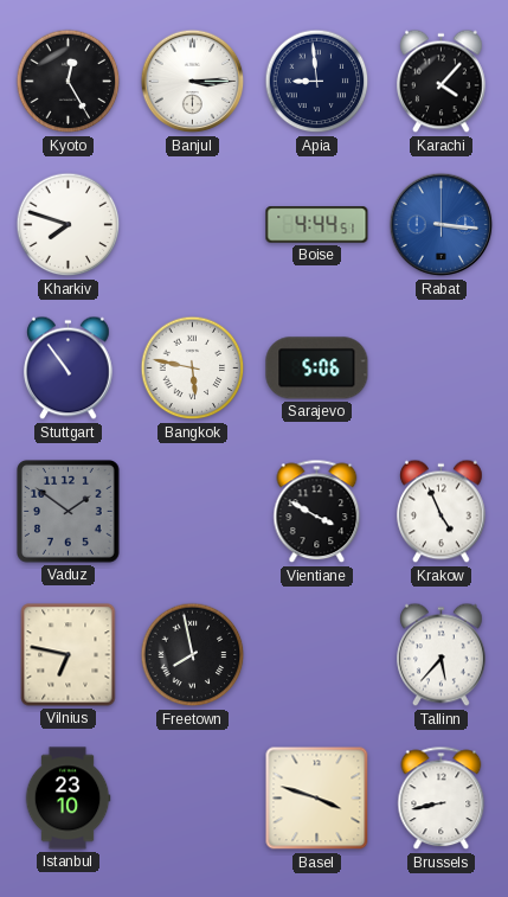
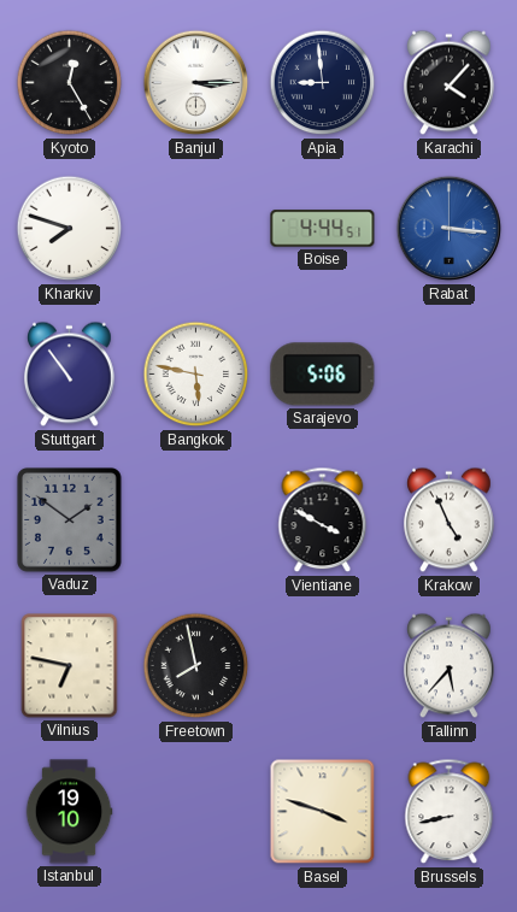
Istanbul: 23:10 -> 19:10 (69, 812)
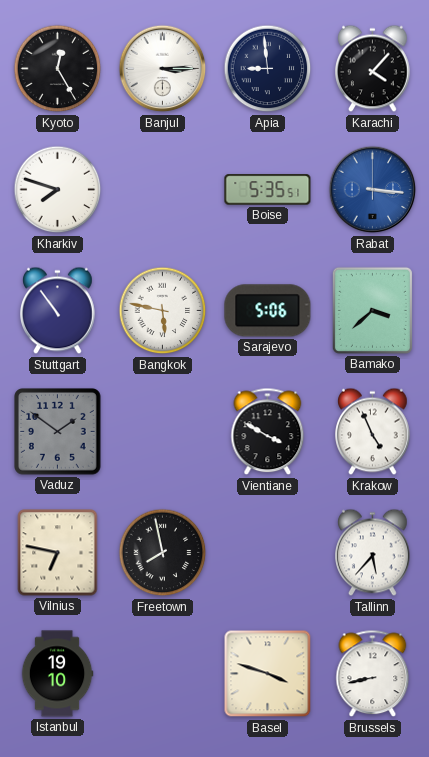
Boise: 4:44 -> 5:35 (268, 190)
Bamako: none -> 3:38 (372, 310)
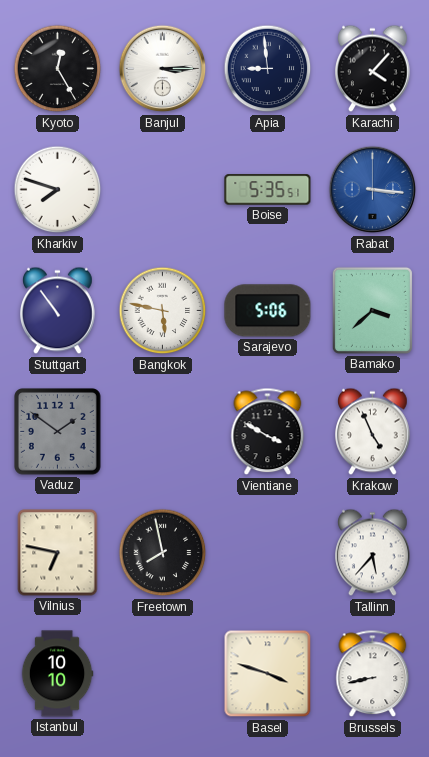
Istanbul: 19:10 -> 10:10 (57, 674)
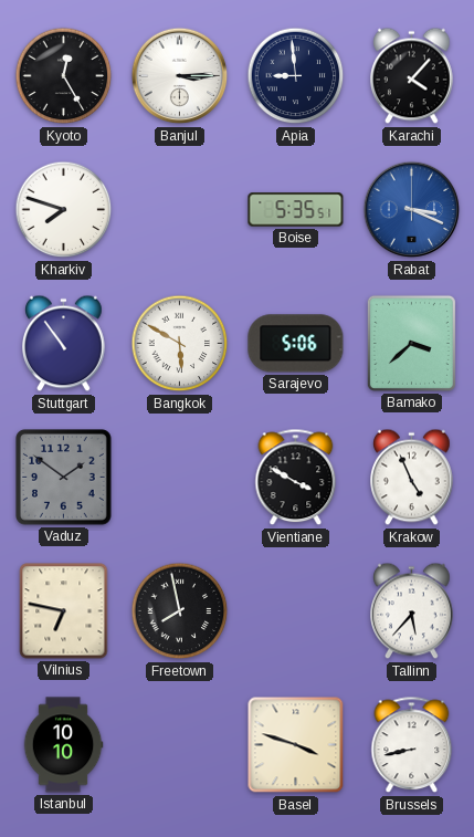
Rabat: 3:16 -> 3:19 (412, 210)
Bangkok: 5:47 -> 5:50 (180, 344)
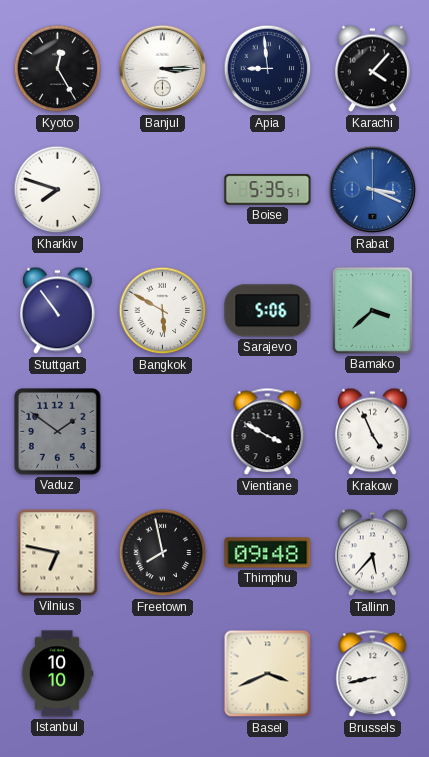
Thimphu: none -> 09:48 (268, 553)
Basel: 3:48 -> 3:41 (268, 674)
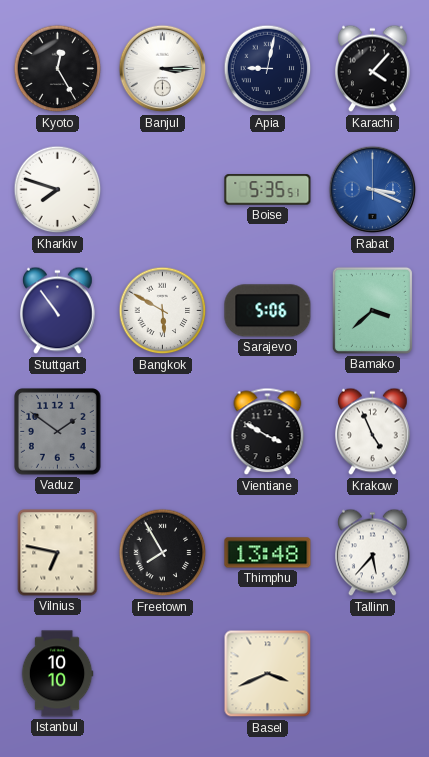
Apia: 8:59 -> 9:02 (268, 69)
Freetown: 7:58 -> 7:55 (163, 553)
Thimphu: 09:48 -> 13:48 (268, 553)
Brussels: 8:43 -> none (373, 674)
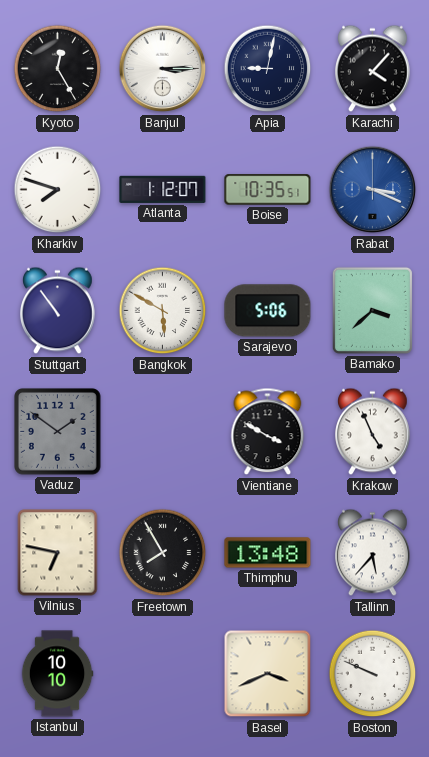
Atlanta: none -> 1:12 (163, 189)
Boise: 5:35 -> 10:35 (268, 190)
Boston: none -> 9:49 (373, 674)
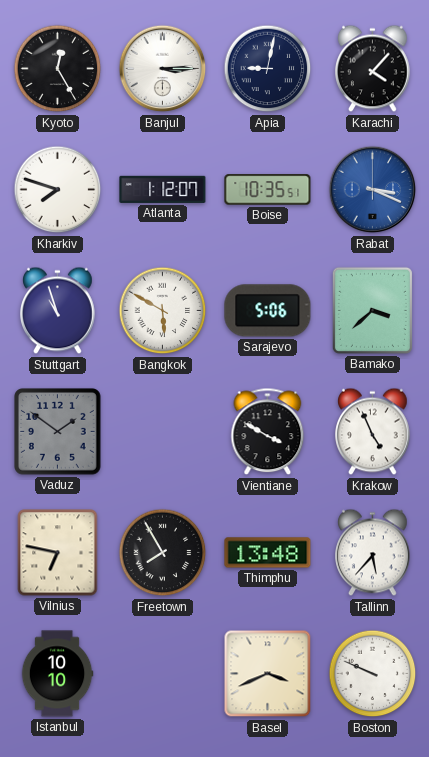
Stuttgart: 10:54 -> 10:57 (58, 311)
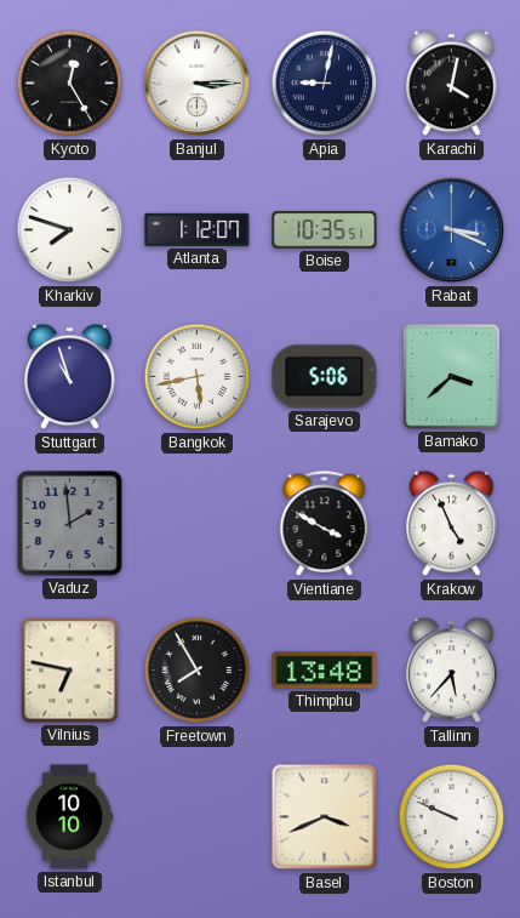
Karachi: 4:07 -> 4:02 (452, 84)
Bangkok: 5:50 -> 5:43 (198, 377)
Vaduz: 1:51 -> 1:59 (70, 524)
